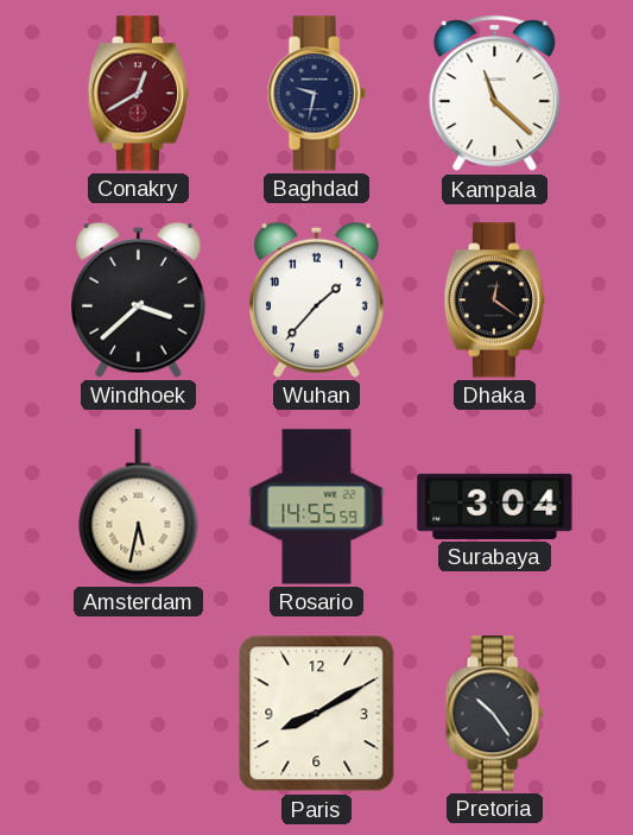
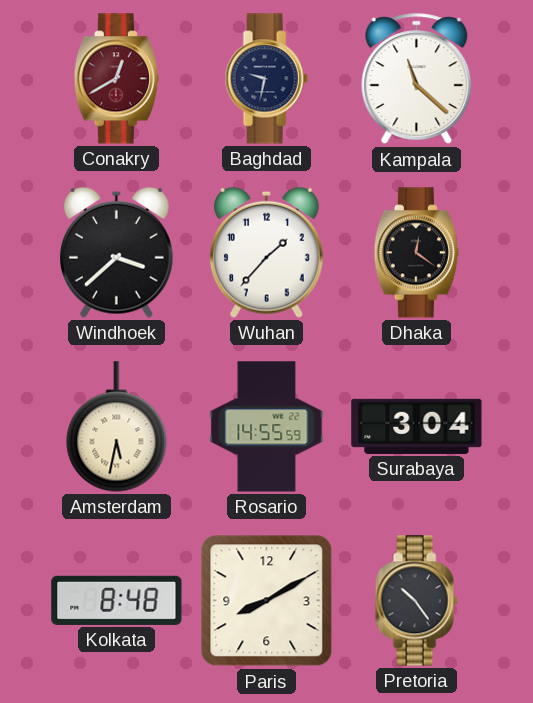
Kolkata: none -> 8:48 (117, 600)
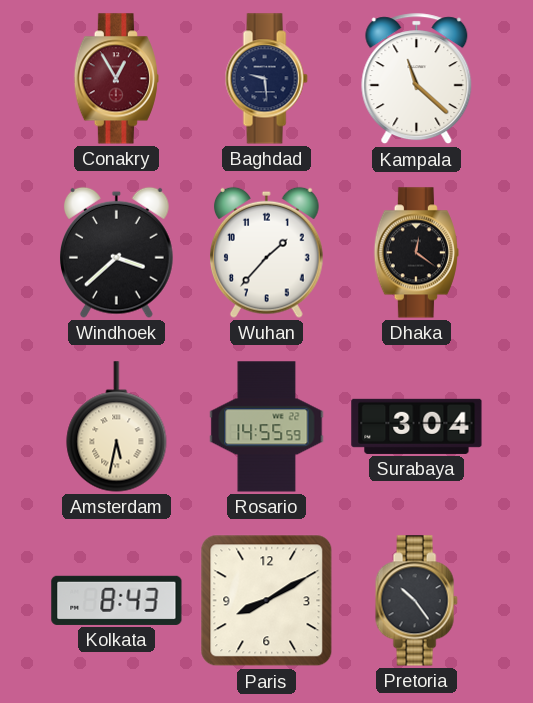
Conakry: 12:40 -> 12:55 (116, 79)
Baghdad: 9:32 -> 9:29 (266, 79)
Kolkata: 8:48 -> 8:43 (117, 600)
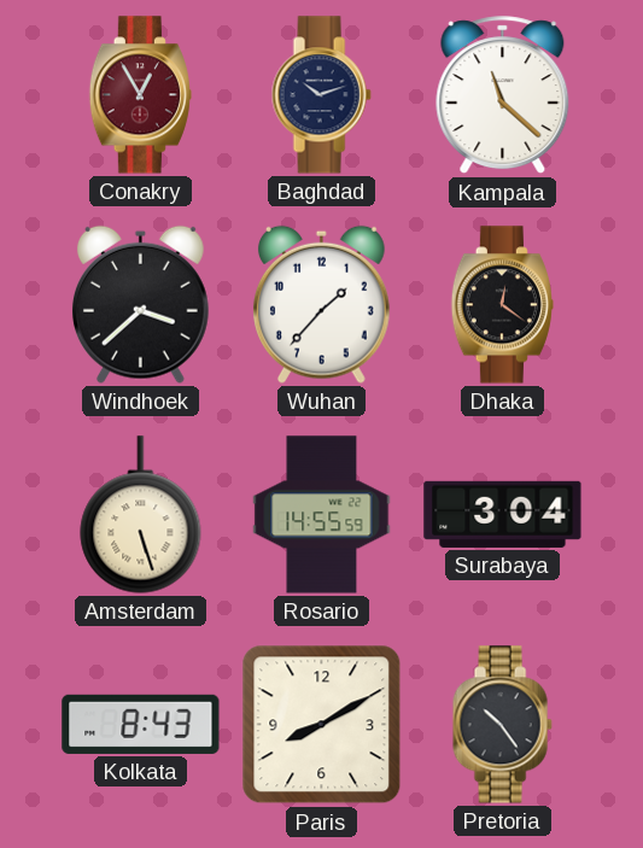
Baghdad: 9:29 -> 10:12 (321, 95)
Amsterdam: 5:32 -> 5:27 (141, 515)
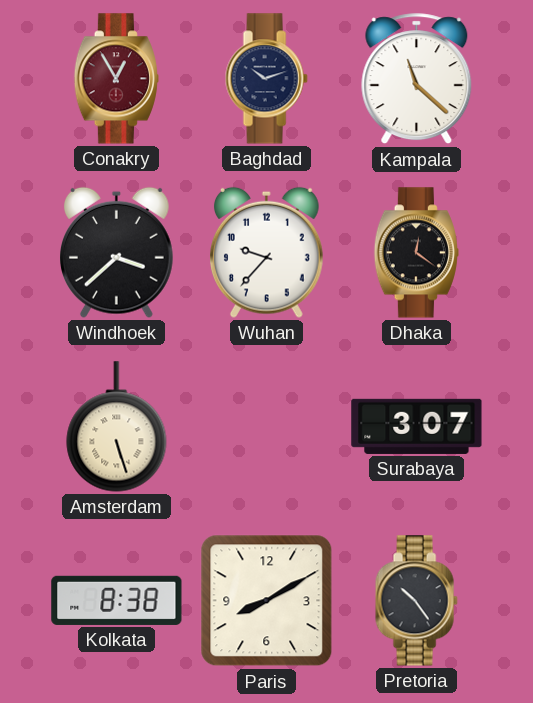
Wuhan: 1:37 -> 9:37 (267, 252)
Rosario: 14:55 -> none (322, 515)
Surabaya: 3:04 -> 3:07 (417, 426)
Kolkata: 8:43 -> 8:38 (117, 600)
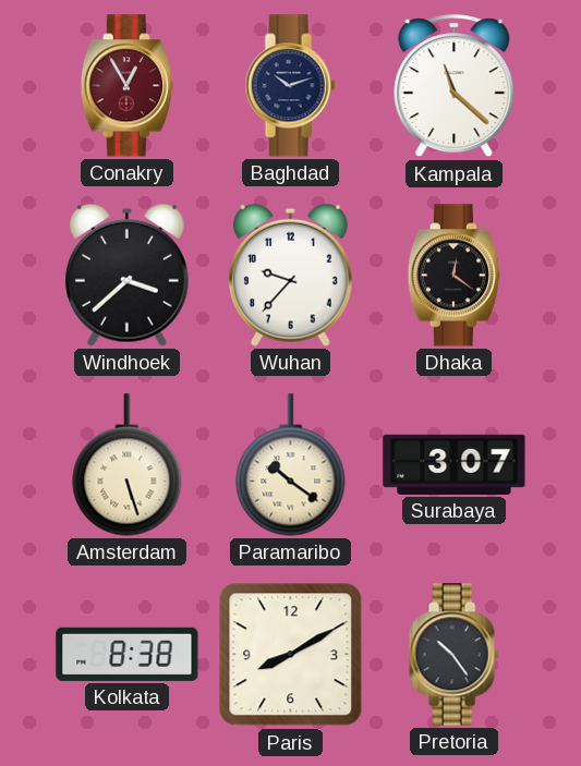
Paramaribo: none -> 10:21 (291, 465)
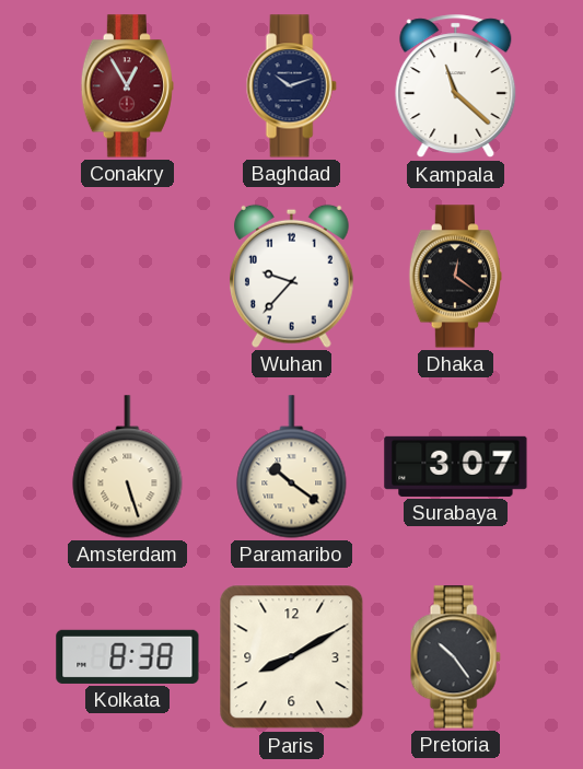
Windhoek: 3:38 -> none (128, 275)
